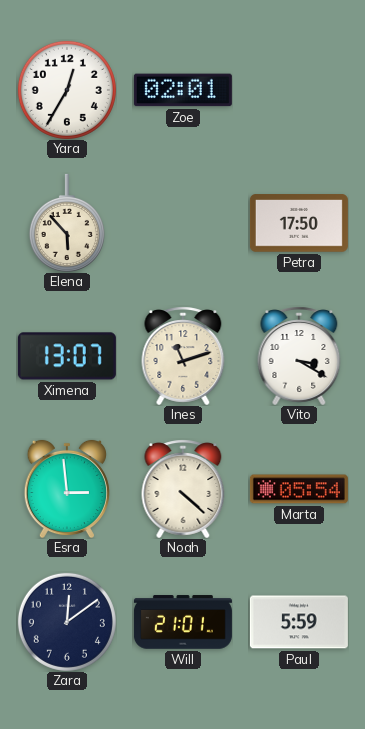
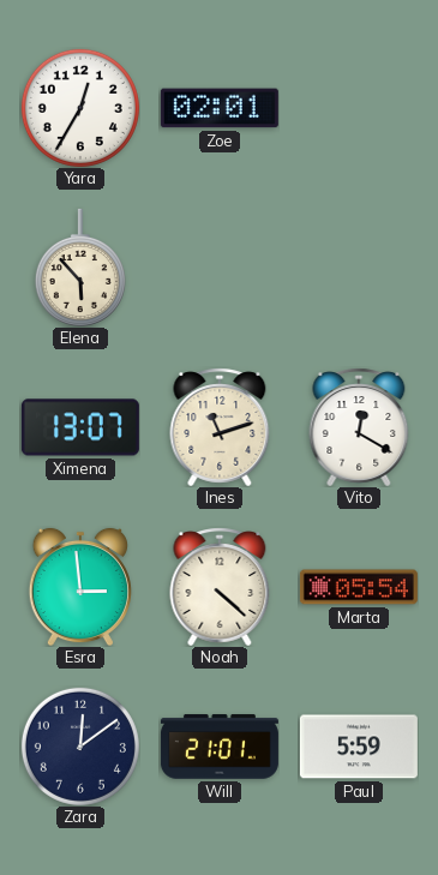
Petra: 17:50 -> none (299, 223)
Vito: 3:20 -> 12:20 (359, 427)
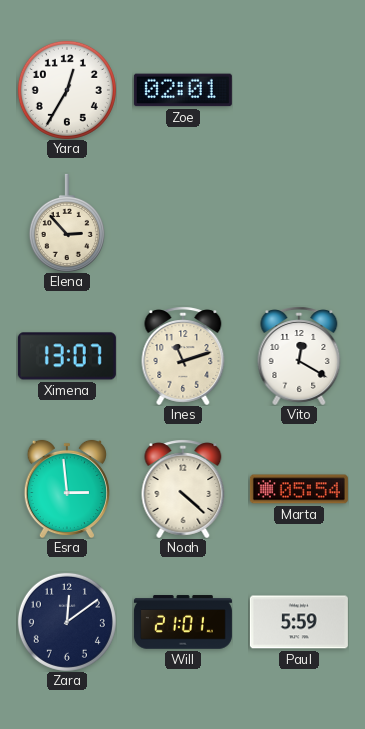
Elena: 5:53 -> 2:53 (67, 223)
